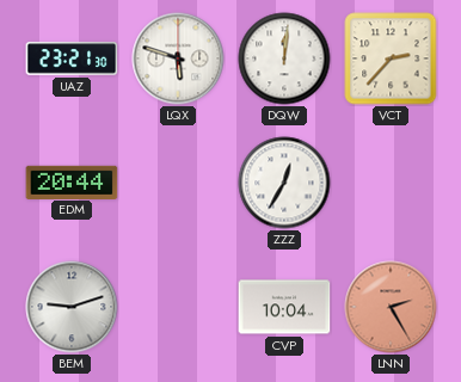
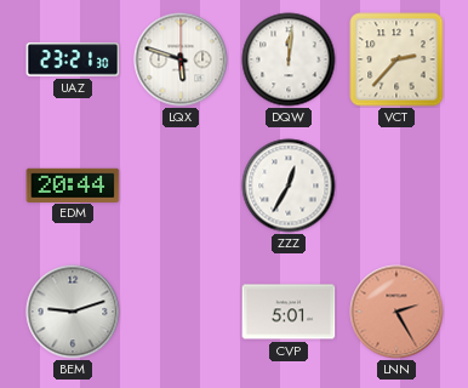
CVP: 10:04 -> 5:01 (289, 312)
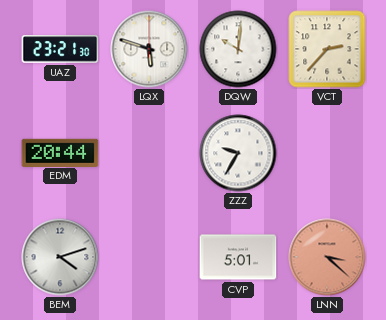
DQW: 12:01 -> 10:01 (238, 49)
ZZZ: 12:35 -> 9:35 (238, 153)
BEM: 9:12 -> 4:12 (60, 257)
LNN: 2:25 -> 3:22 (327, 257)
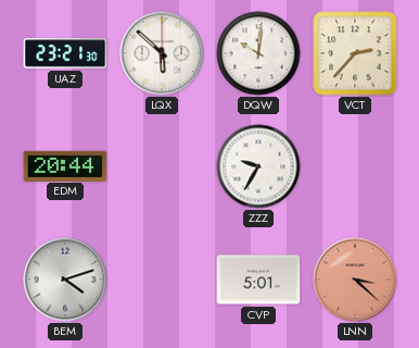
LQX: 5:48 -> 5:52 (162, 53)
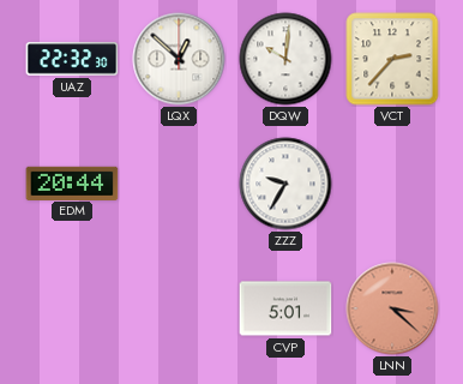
UAZ: 23:21 -> 22:32 (72, 59)
LQX: 5:52 -> 12:52 (179, 59)
BEM: 4:12 -> none (65, 279)
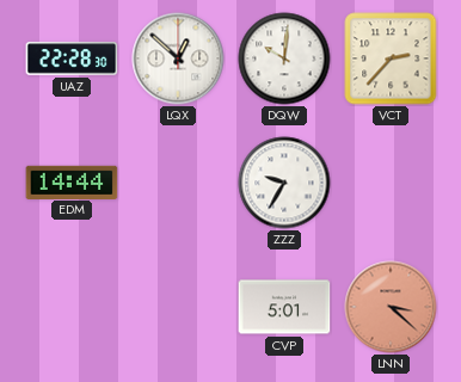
UAZ: 22:32 -> 22:28 (72, 58)
EDM: 20:44 -> 14:44 (72, 181)
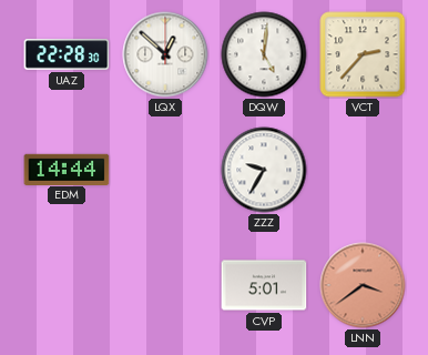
DQW: 10:01 -> 5:01 (264, 54)
LNN: 3:22 -> 3:39 (363, 285)
